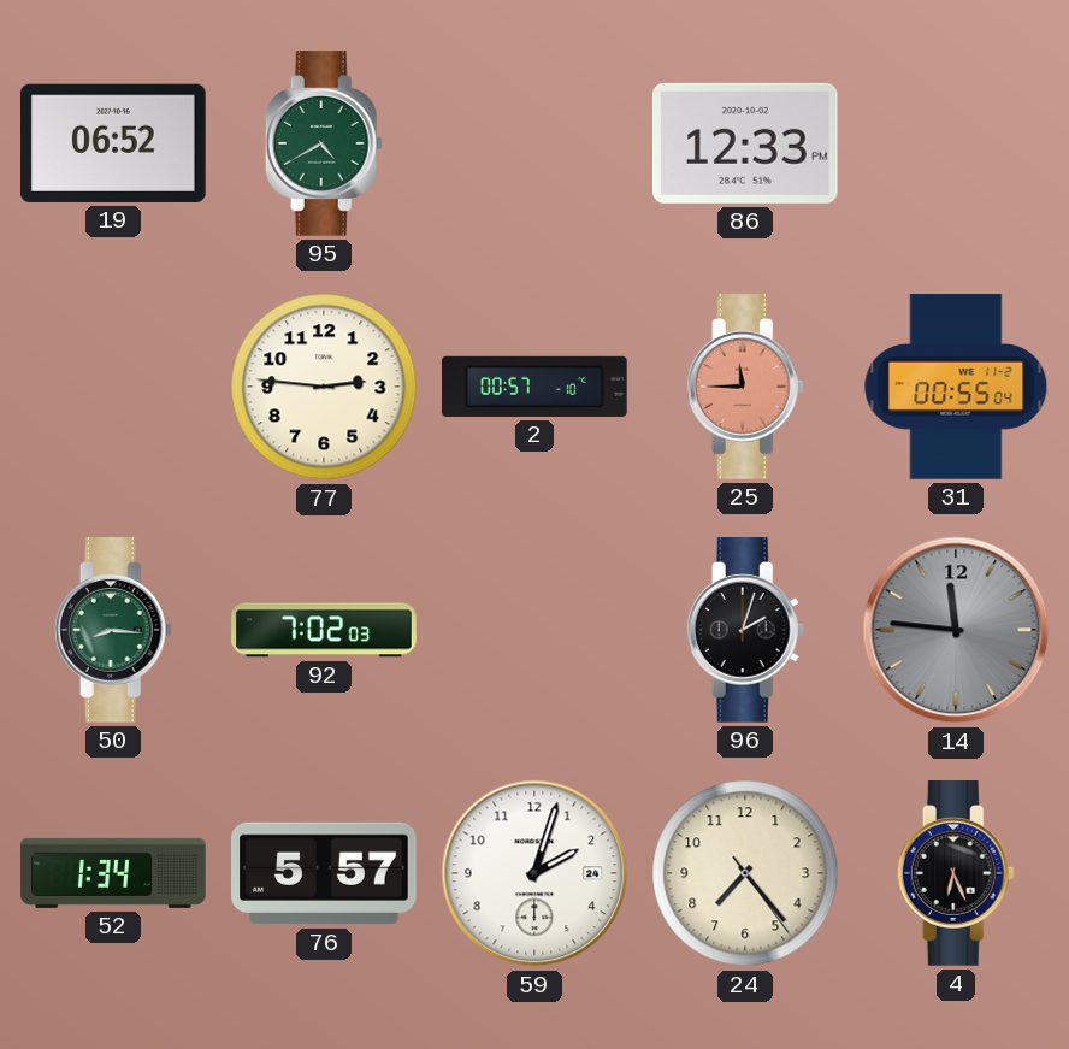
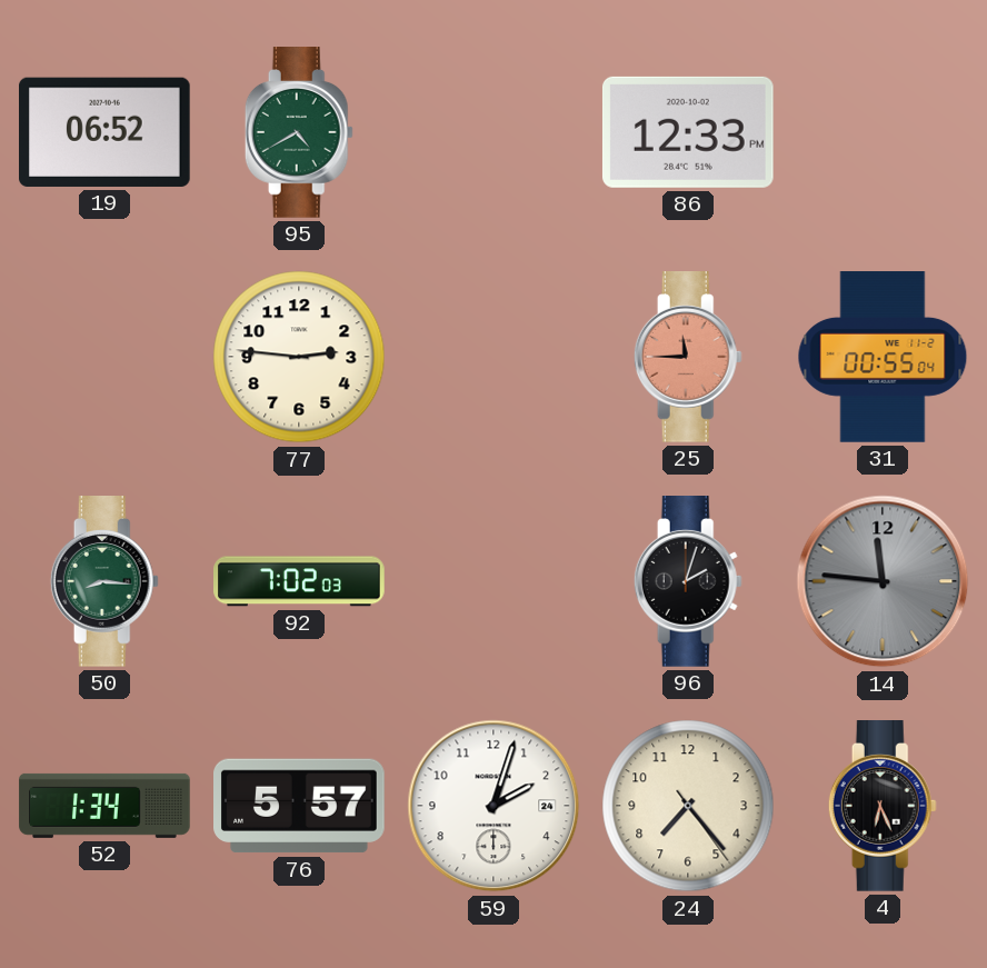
2: 00:57 -> none (534, 387)
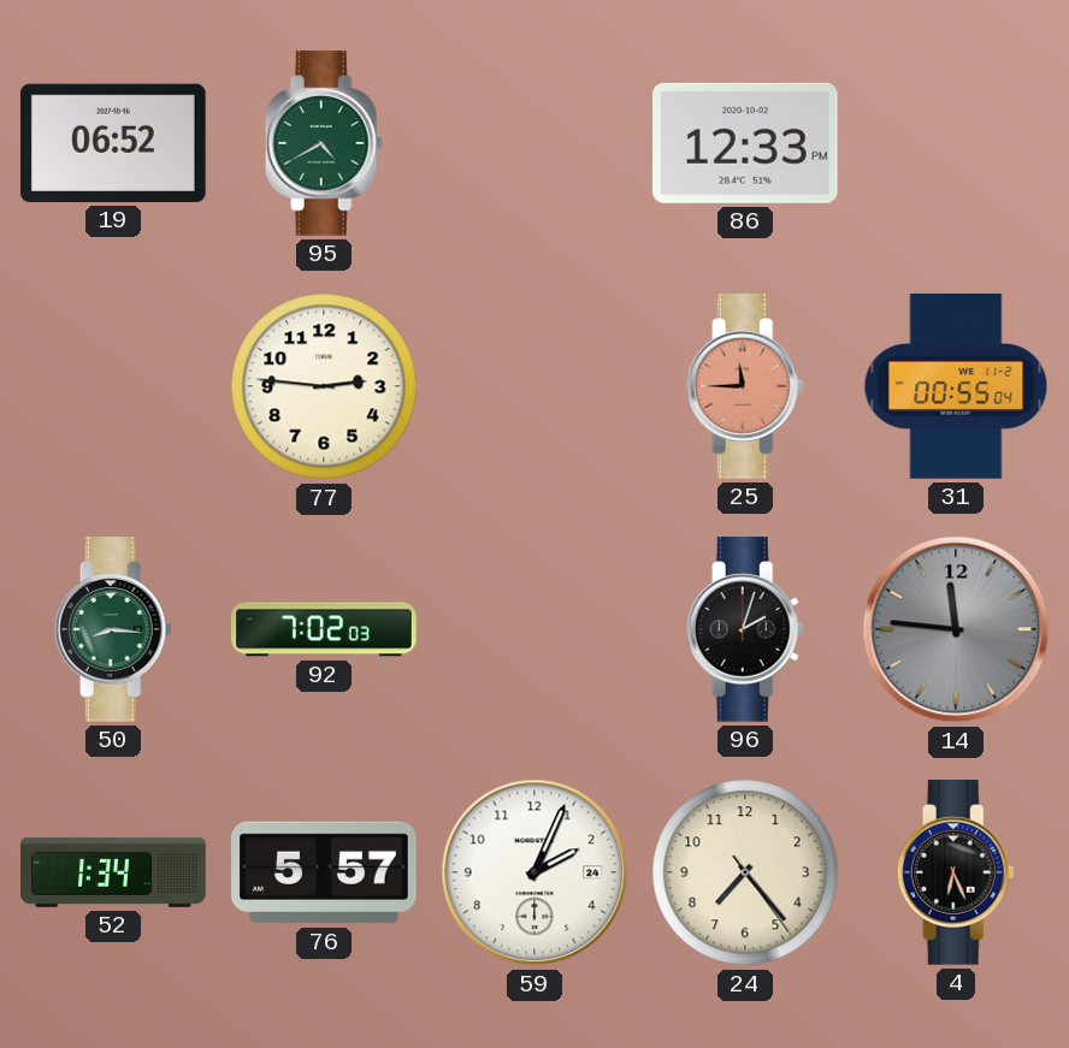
59: 2:03 -> 2:04 (534, 872)
